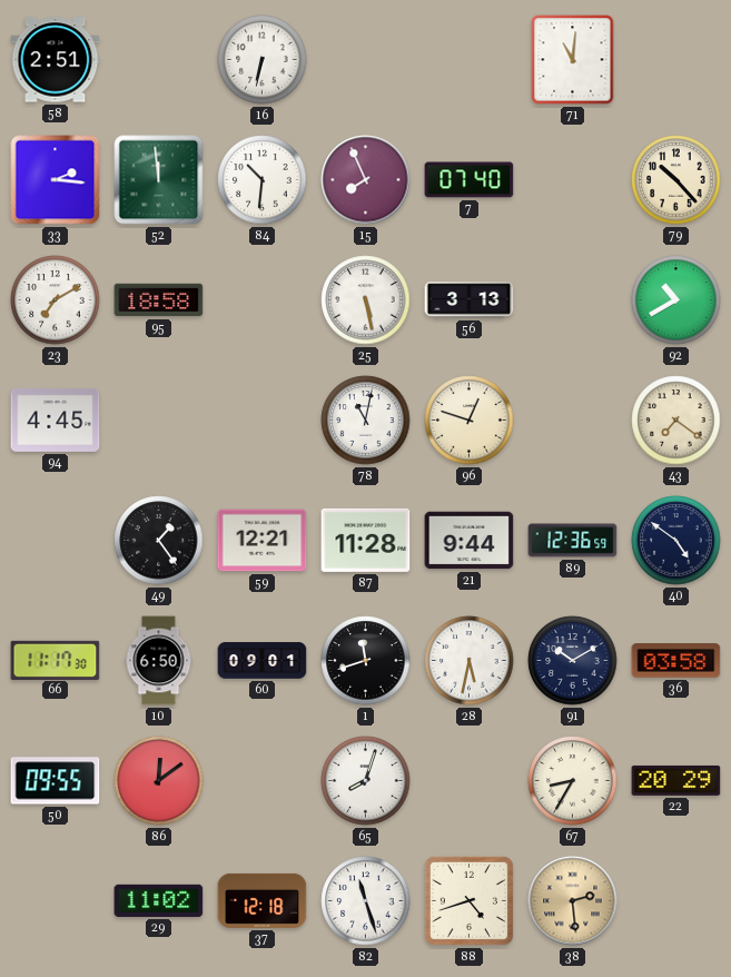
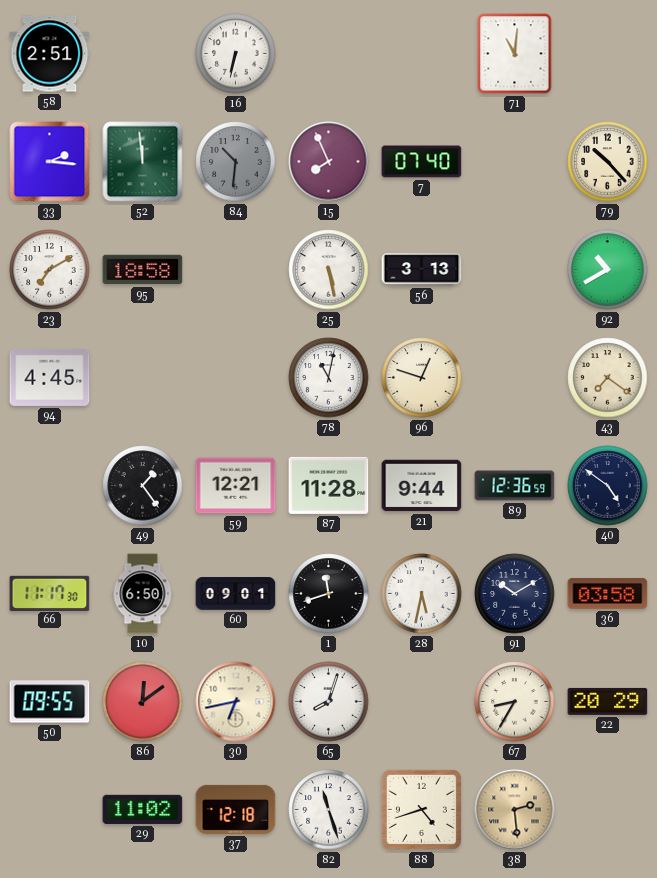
84 dial: white -> grey (236, 162)
30: none -> 6:43 (236, 702)
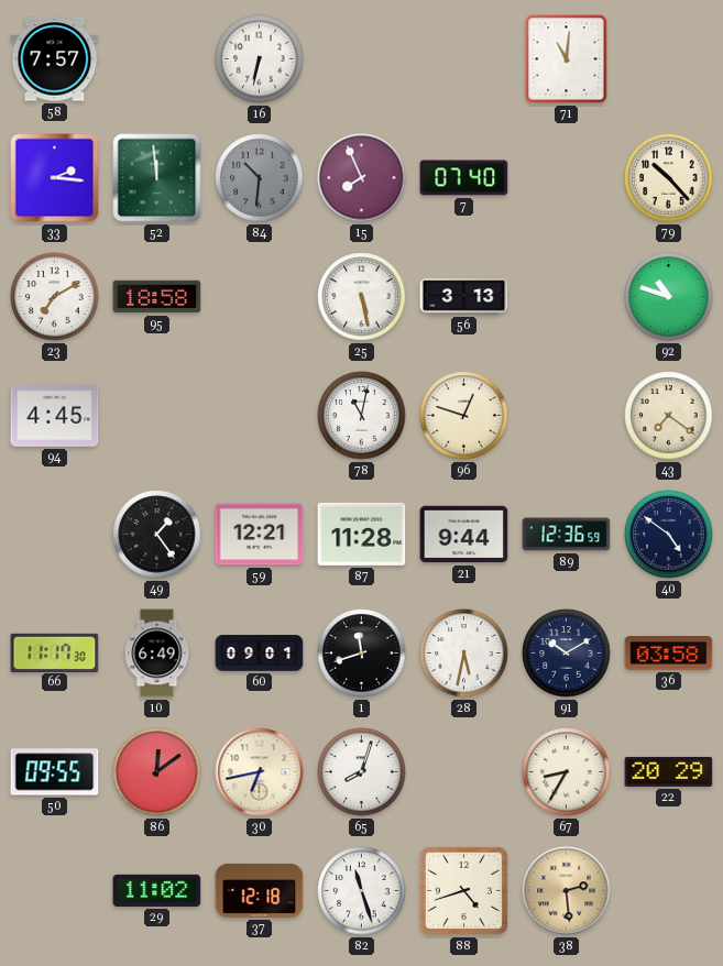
58: 2:51 -> 7:57 (55, 59)
92: 10:40 -> 10:48 (669, 297)
10: 6:50 -> 6:49 (157, 654)
